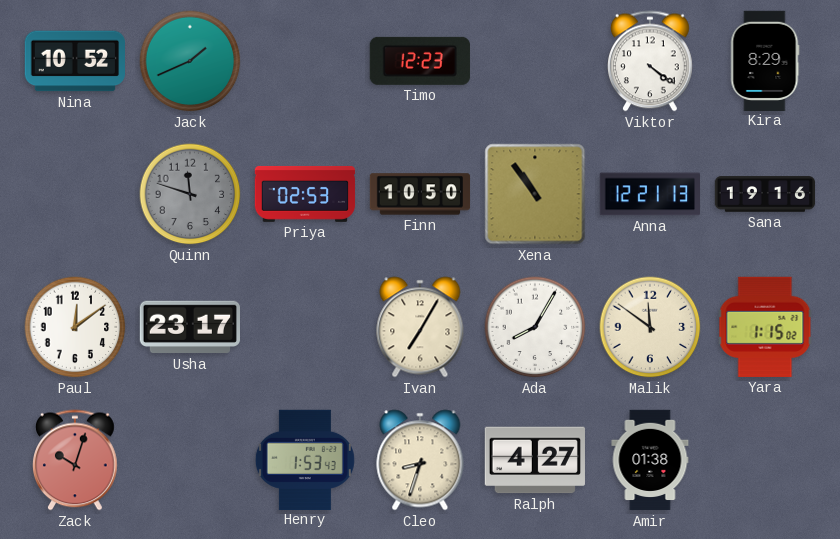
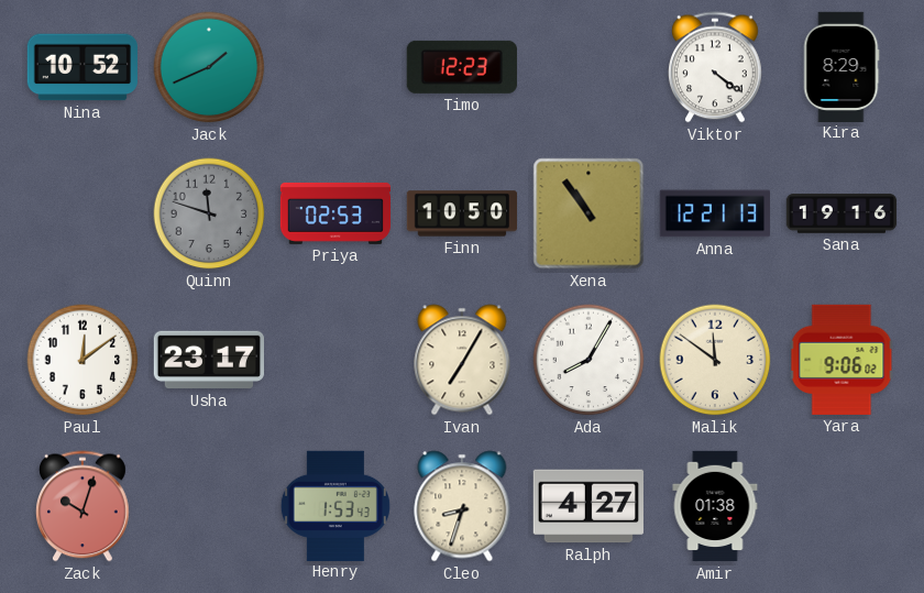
Yara: 1:15 -> 9:06 (842, 360)
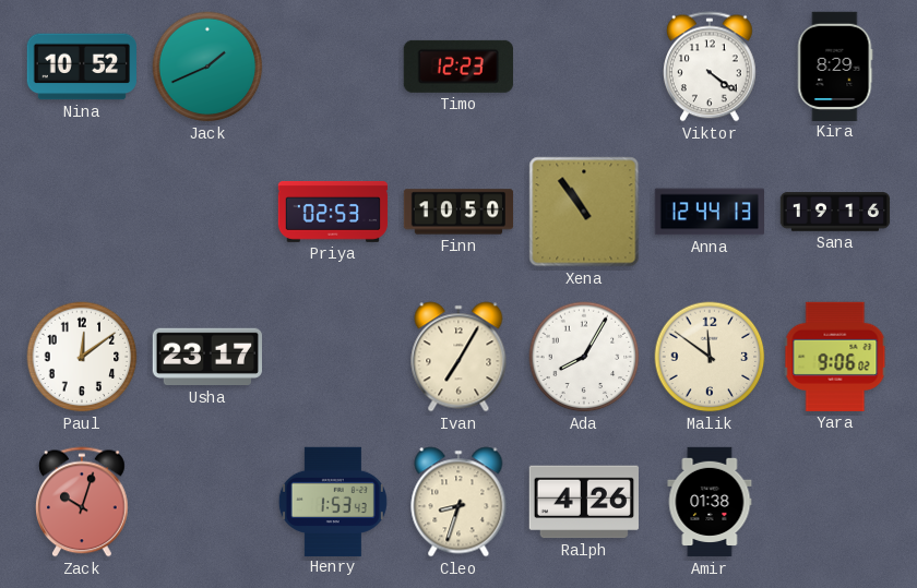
Quinn: 11:48 -> none (209, 213)
Anna: 12:21 -> 12:44 (708, 212)
Ralph: 4:27 -> 4:26 (584, 502)
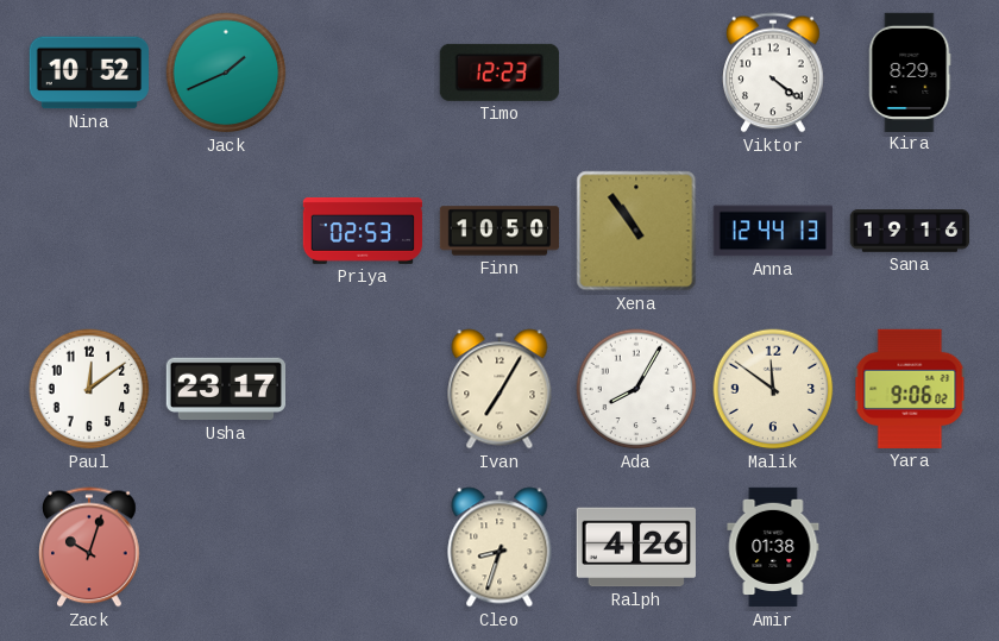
Henry: 1:53 -> none (333, 501)
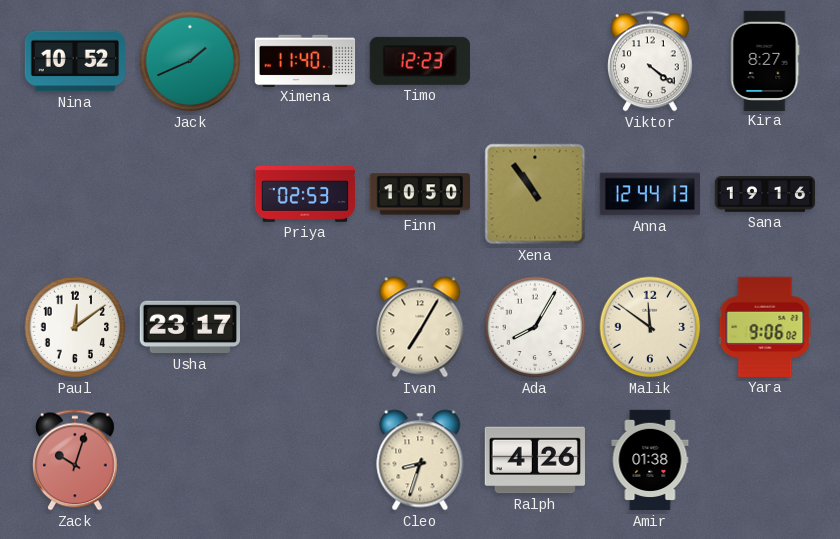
Ximena: none -> 11:40 (305, 60)
Kira: 8:29 -> 8:27 (765, 60)
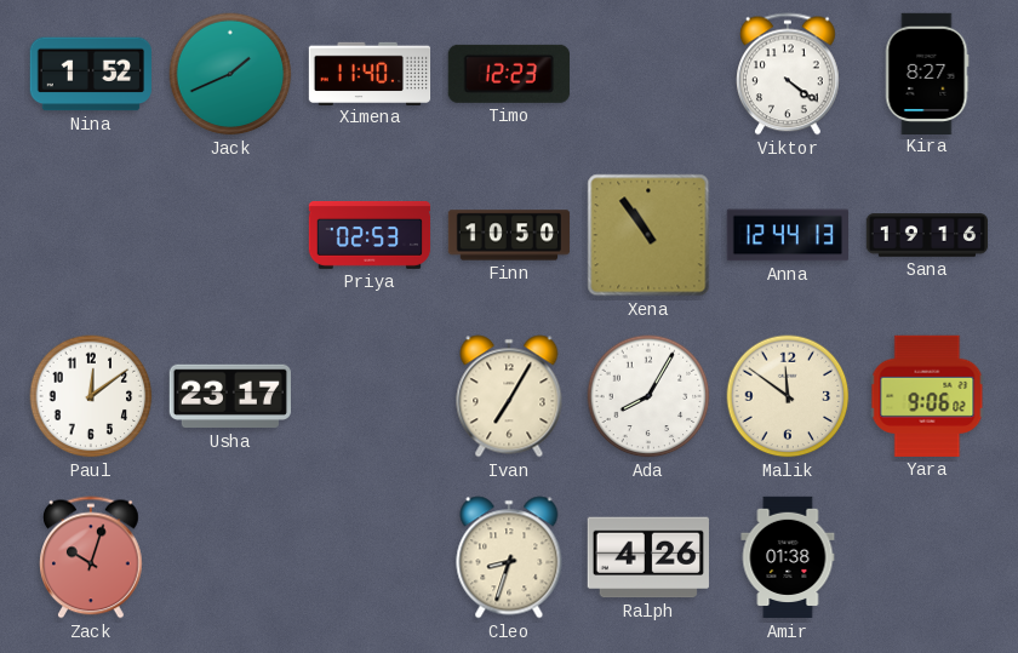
Nina: 10:52 -> 1:52 (90, 74)
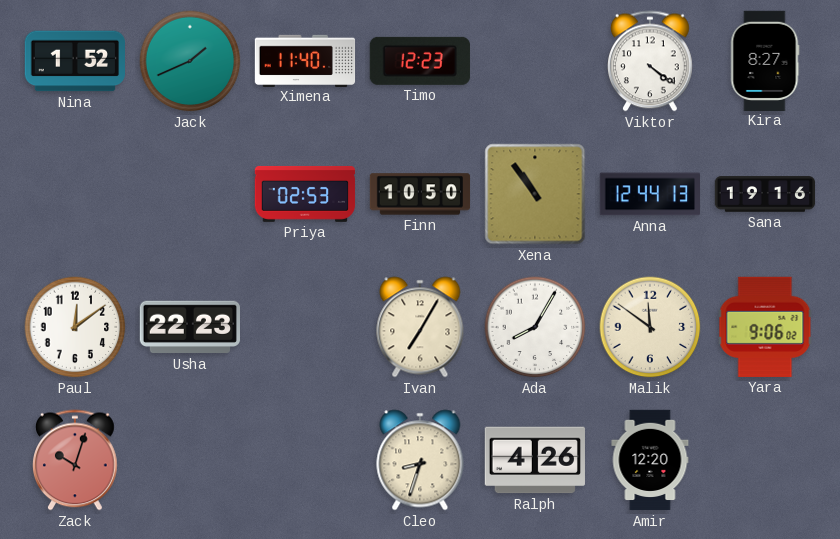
Usha: 23:17 -> 22:23 (189, 327)
Amir: 01:38 -> 12:20 (650, 460)
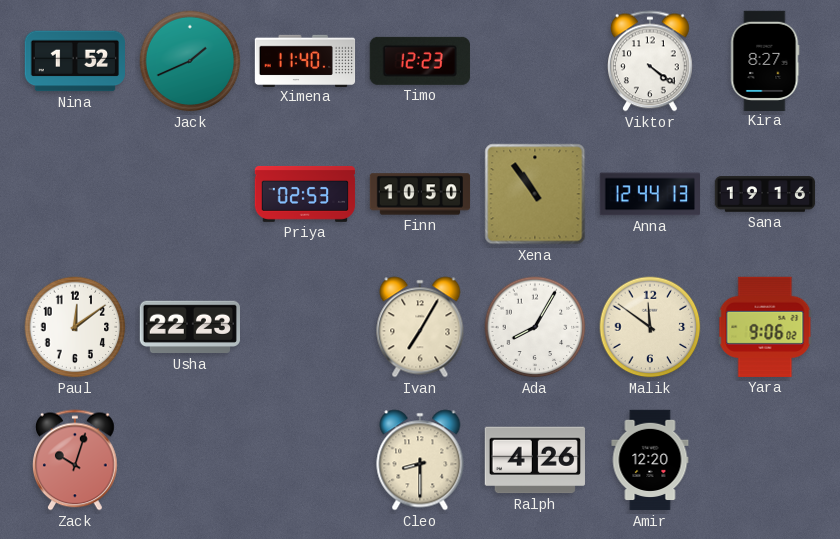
Cleo: 8:33 -> 8:30 (420, 460)
